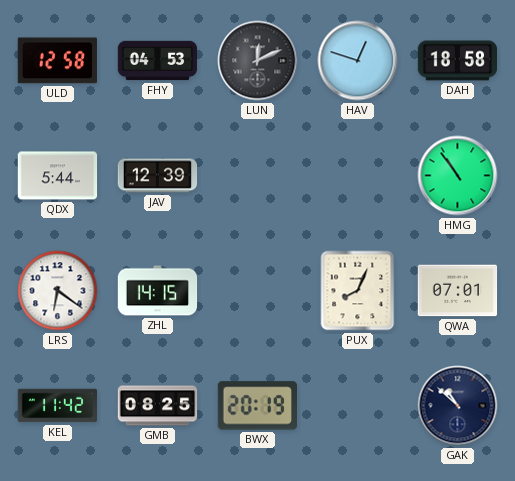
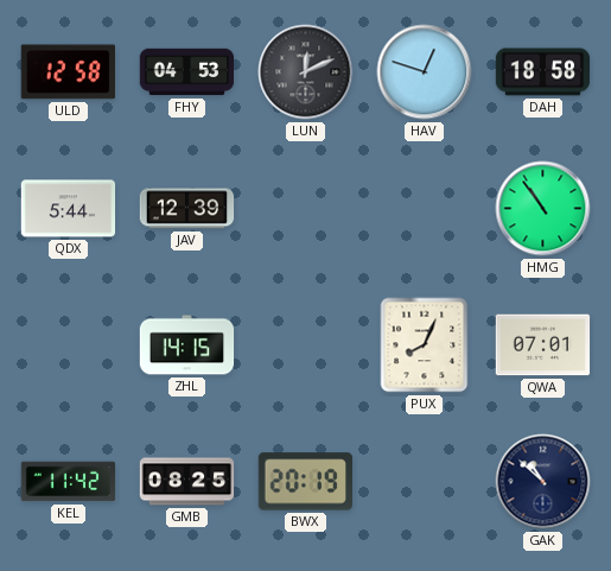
LRS: 6:21 -> none (58, 291)
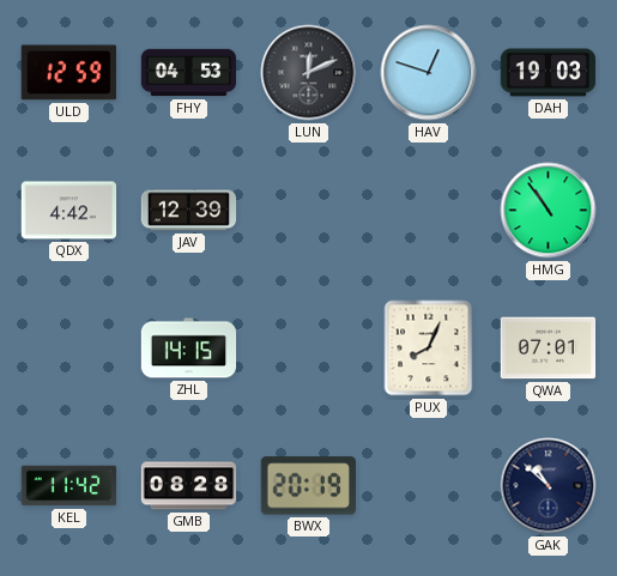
ULD: 12:58 -> 12:59 (68, 73)
DAH: 18:58 -> 19:03 (549, 73)
QDX: 5:44 -> 4:42 (69, 211)
GMB: 08:25 -> 08:28 (189, 486)
